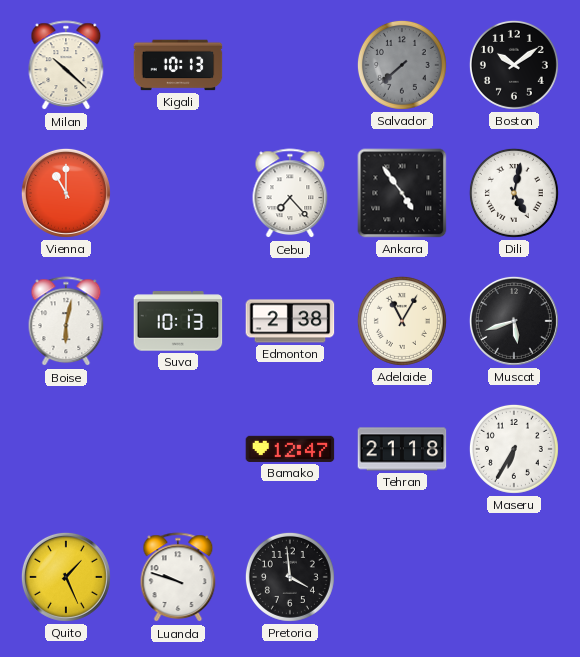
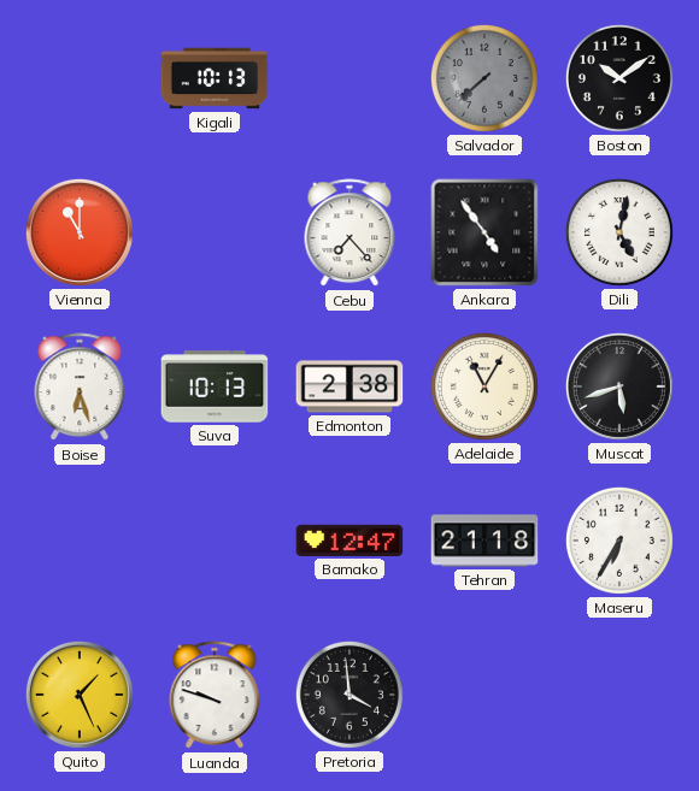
Milan: 10:22 -> none (66, 66)
Boise: 6:02 -> 6:27 (80, 388)
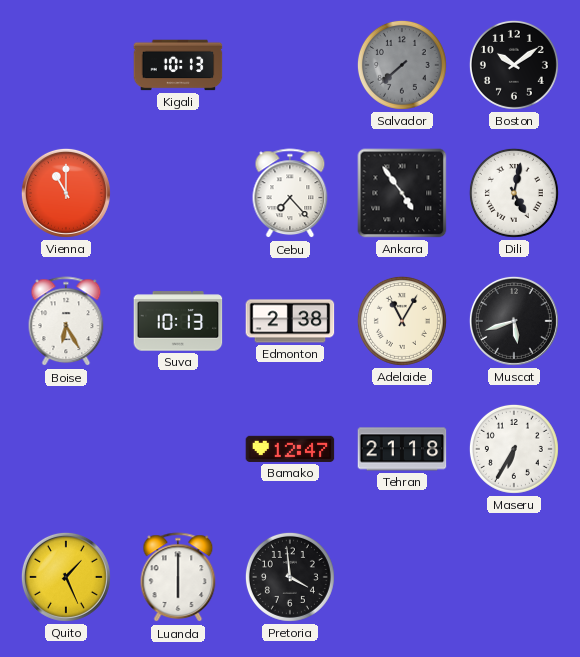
Boise: 6:27 -> 6:25 (66, 322)
Luanda: 9:48 -> 6:00 (178, 578)
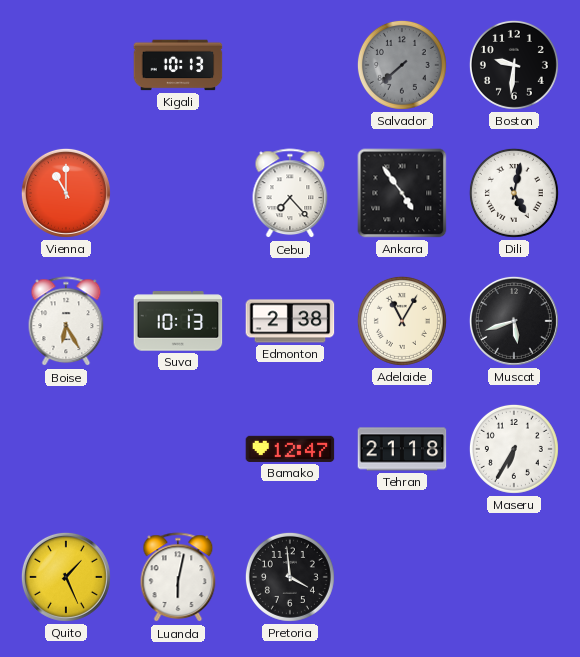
Boston: 10:09 -> 9:31 (514, 65)
Luanda: 6:00 -> 6:02 (178, 578)
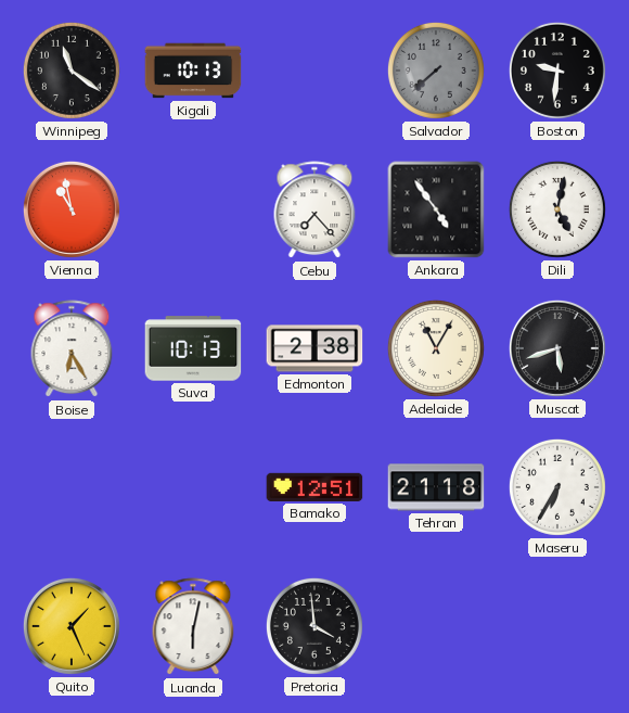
Winnipeg: none -> 11:21 (72, 71)
Vienna: 11:00 -> 10:58 (72, 209)
Bamako: 12:47 -> 12:51 (314, 487)
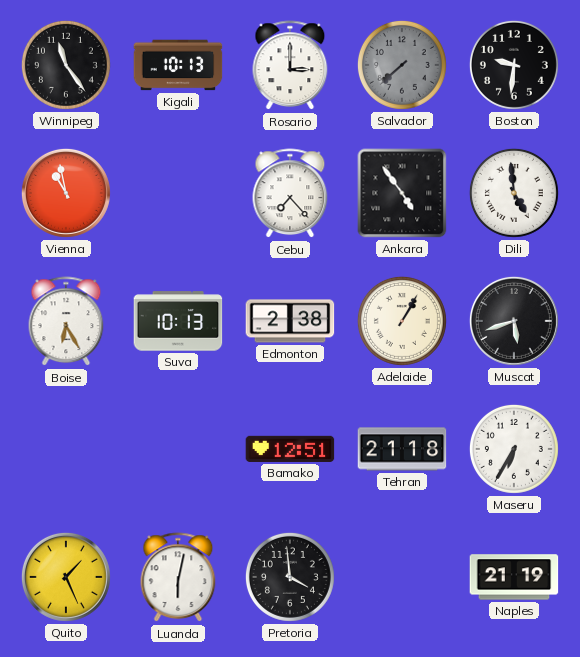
Winnipeg: 11:21 -> 11:24 (66, 65)
Rosario: none -> 3:00 (290, 66)
Dili: 5:02 -> 4:59 (514, 193)
Adelaide: 11:05 -> 1:05 (402, 321)
Naples: none -> 21:19 (514, 577)
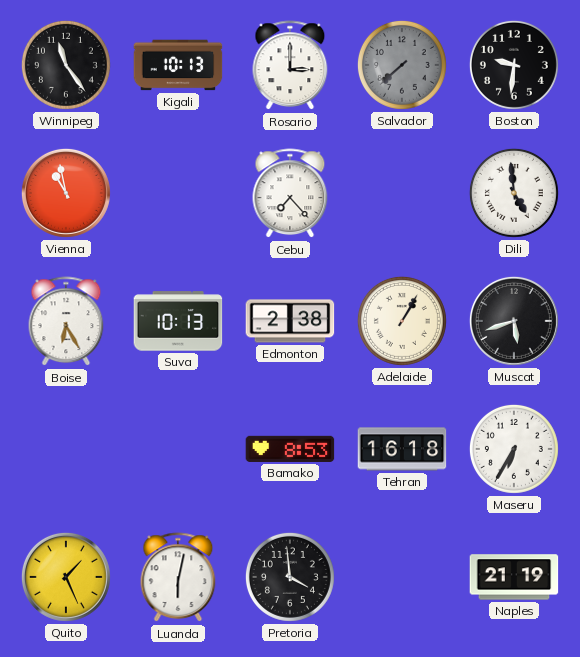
Ankara: 4:54 -> none (402, 193)
Bamako: 12:51 -> 8:53 (290, 449)
Tehran: 21:18 -> 16:18 (402, 449)
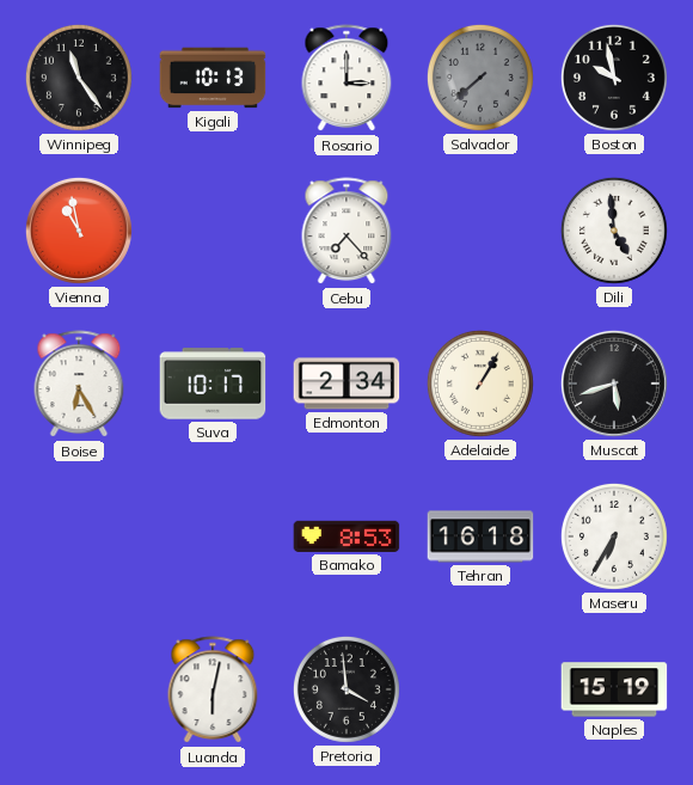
Boston: 9:31 -> 9:58 (614, 78)
Suva: 10:13 -> 10:17 (213, 384)
Edmonton: 2:38 -> 2:34 (346, 384)
Quito: 1:26 -> none (66, 577)
Naples: 21:19 -> 15:19 (614, 689)
